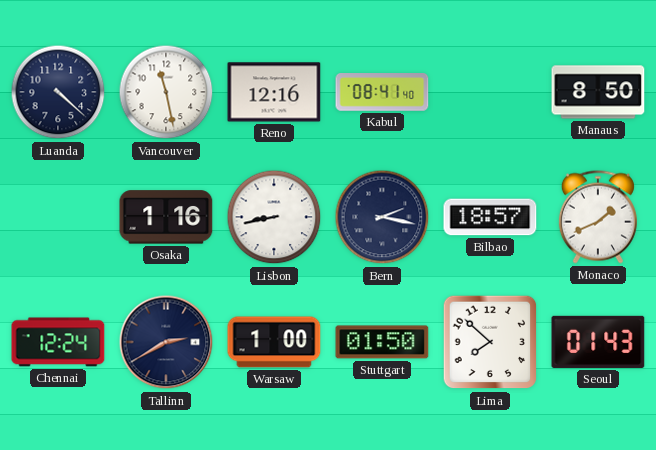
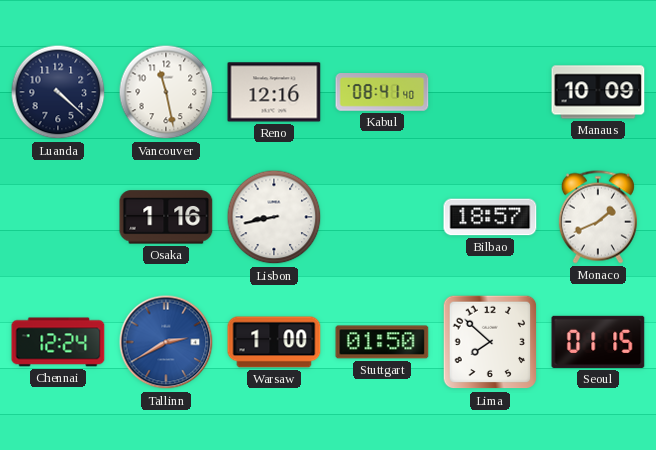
Manaus: 8:50 -> 10:09 (598, 92)
Bern: 2:17 -> none (382, 217)
Tallinn dial: navy -> blue (166, 342)
Seoul: 01:43 -> 01:15 (598, 342)
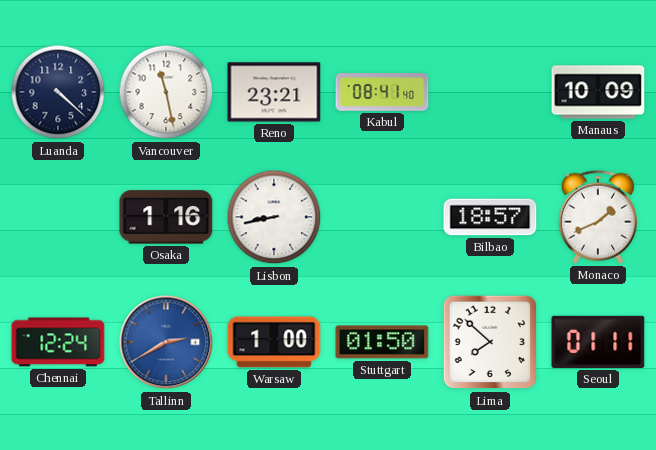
Reno: 12:16 -> 23:21 (274, 92)
Seoul: 01:15 -> 01:11 (598, 342)
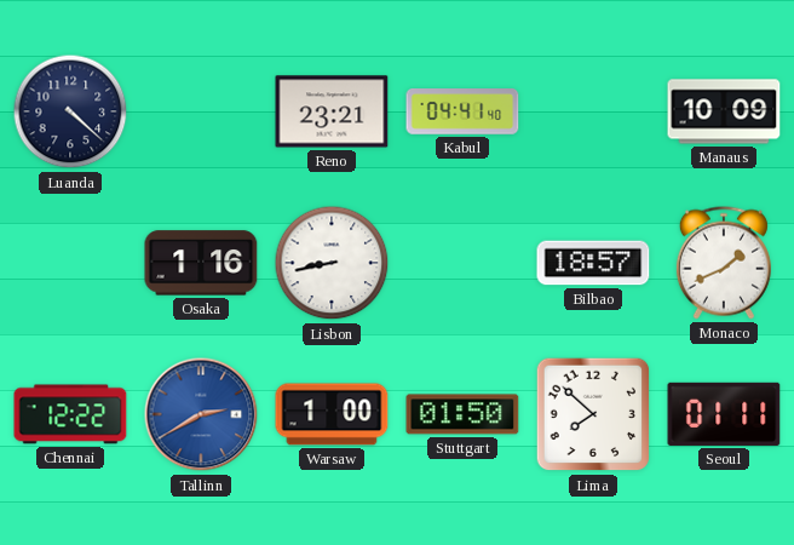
Vancouver: 11:28 -> none (166, 92)
Kabul: 08:41 -> 04:41 (462, 111)
Chennai: 12:24 -> 12:22 (70, 414)
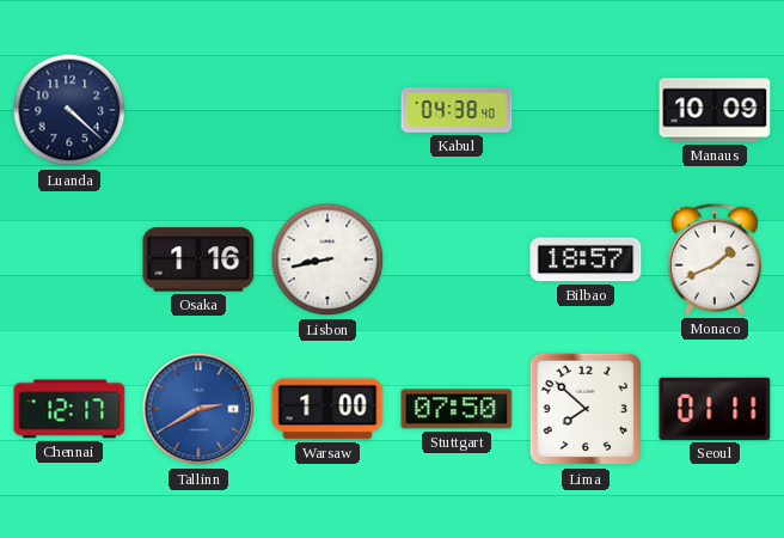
Reno: 23:21 -> none (332, 111)
Kabul: 04:41 -> 04:38 (457, 110)
Chennai: 12:22 -> 12:17 (69, 409)
Stuttgart: 01:50 -> 07:50 (457, 409)
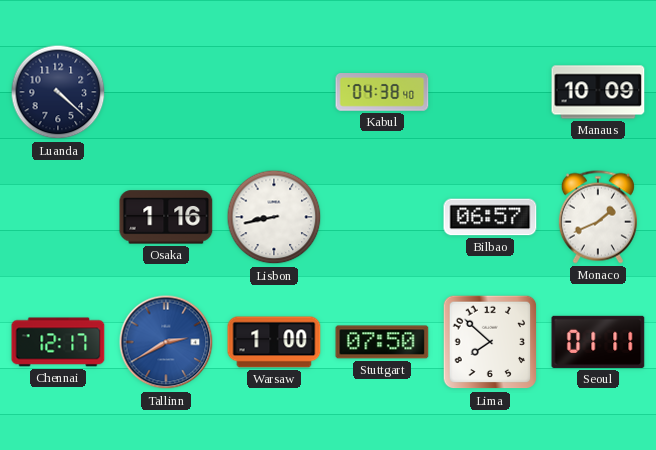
Bilbao: 18:57 -> 06:57 (490, 217)
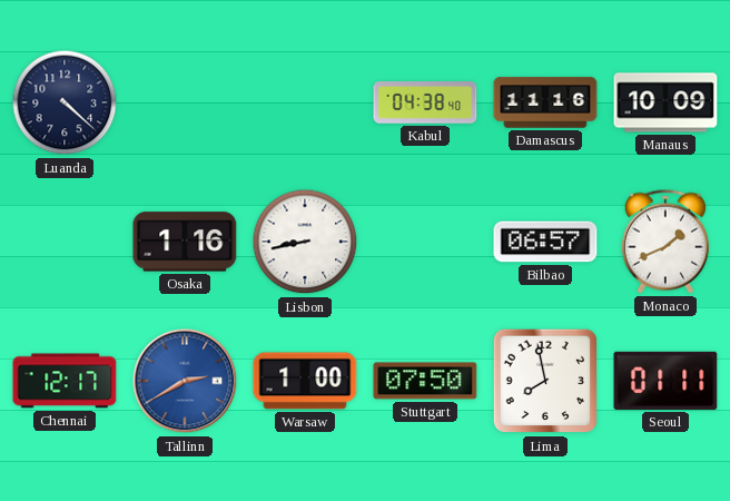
Damascus: none -> 11:16 (545, 102)
Lima: 7:52 -> 7:58 (545, 381)
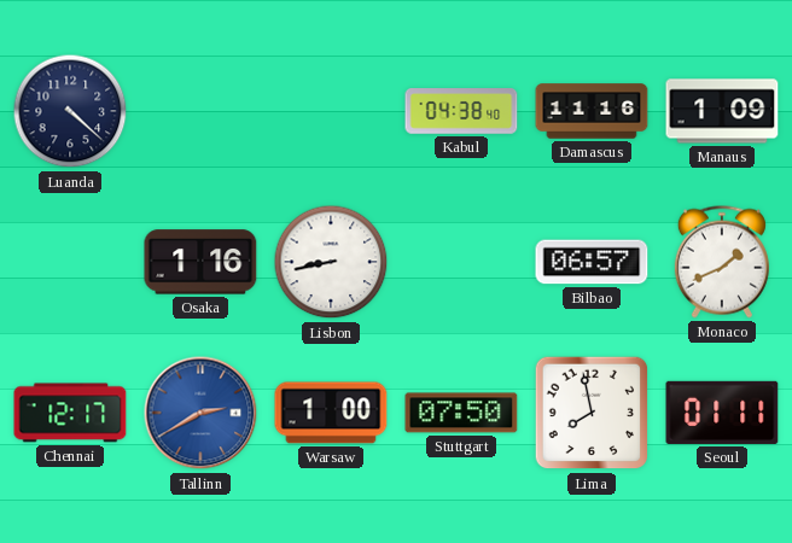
Manaus: 10:09 -> 1:09 (722, 111)
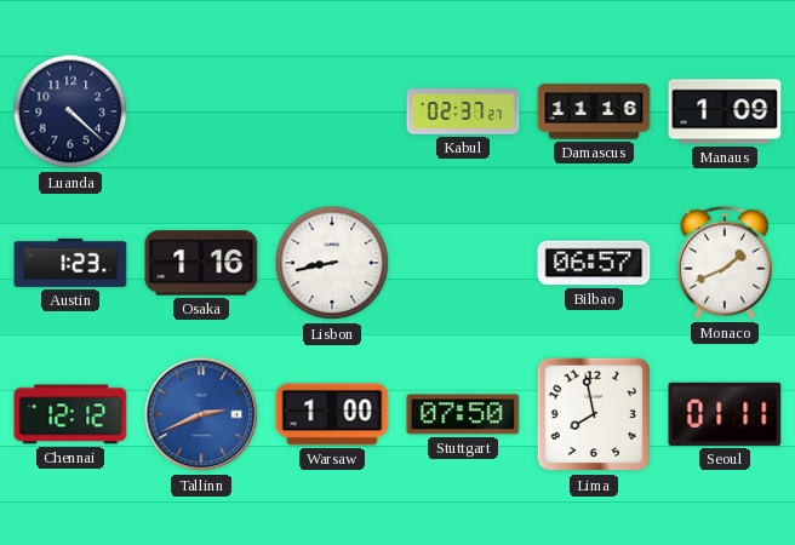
Kabul: 04:38 -> 02:37 (463, 111)
Austin: none -> 1:23 (70, 263)
Chennai: 12:17 -> 12:12 (70, 414)
Tallinn: 2:40 -> 2:41 (201, 414)
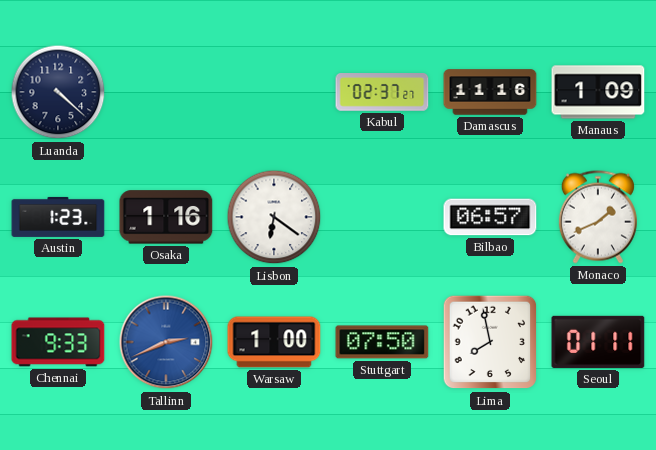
Lisbon: 8:43 -> 6:21 (274, 217)
Chennai: 12:12 -> 9:33 (58, 342)
